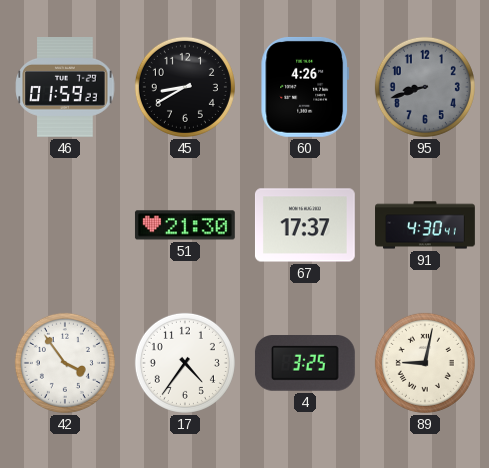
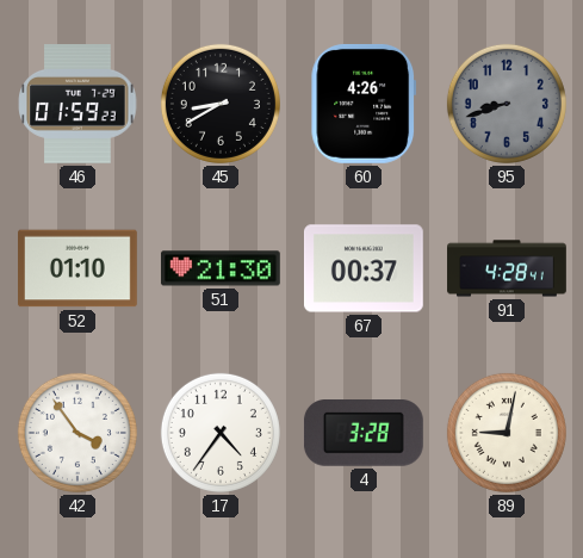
52: none -> 01:10 (79, 268)
67: 17:37 -> 00:37 (364, 268)
91: 4:30 -> 4:28 (507, 268)
4: 3:25 -> 3:28 (364, 434)
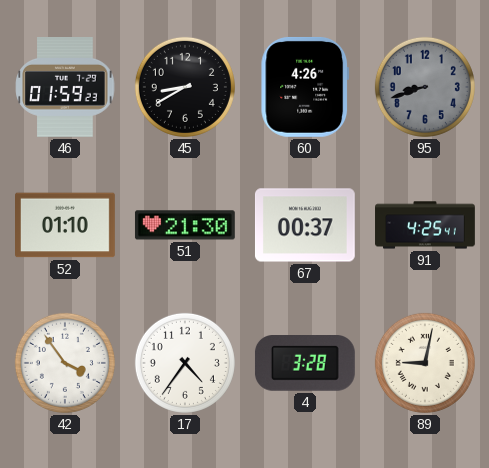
91: 4:28 -> 4:25 (425, 225)
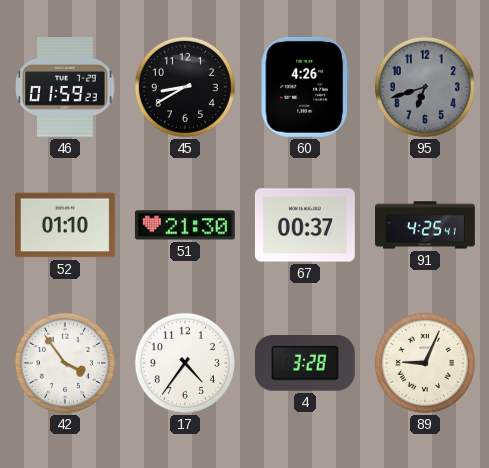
95: 8:42 -> 6:42 (425, 87)
89: 9:02 -> 9:04 (425, 363)
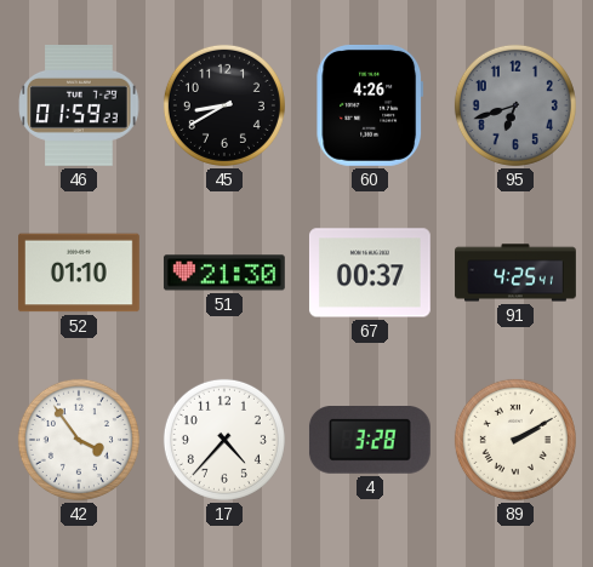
17: 4:36 -> 4:37 (224, 440)
89: 9:04 -> 2:10 (515, 440)
